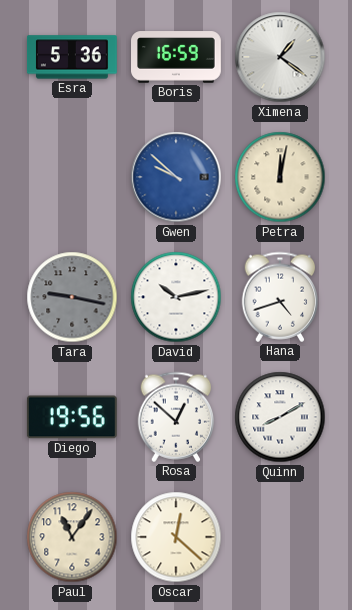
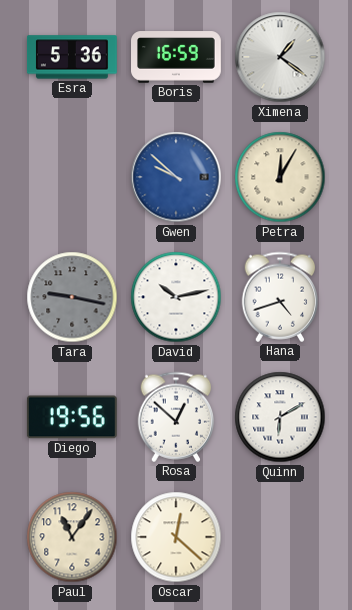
Petra: 12:02 -> 12:05 (280, 177)
Quinn: 8:10 -> 6:10 (280, 417)
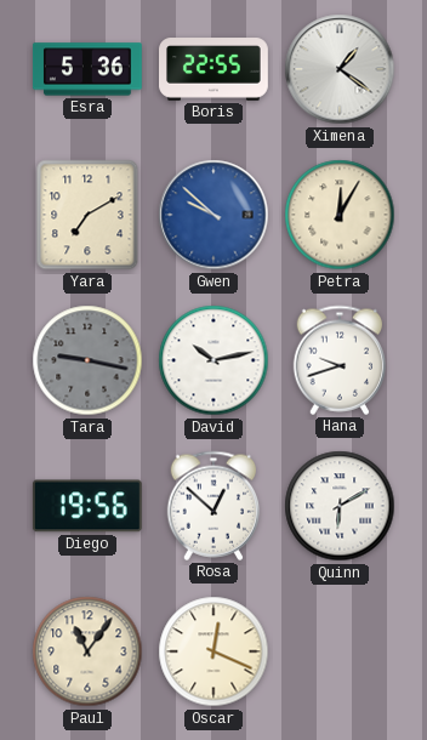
Boris: 16:59 -> 22:55 (215, 69)
Yara: none -> 7:10 (87, 215)
Hana: 4:42 -> 9:42 (340, 360)
Oscar: 12:22 -> 12:19 (213, 651)
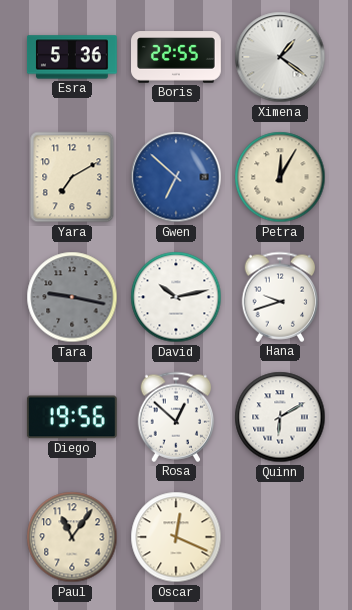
Gwen: 9:52 -> 6:52 (176, 177)
